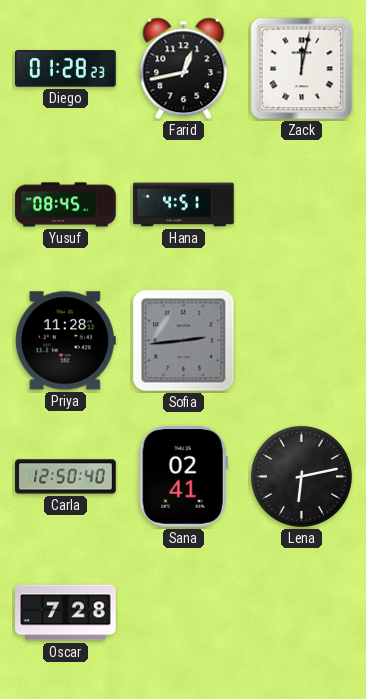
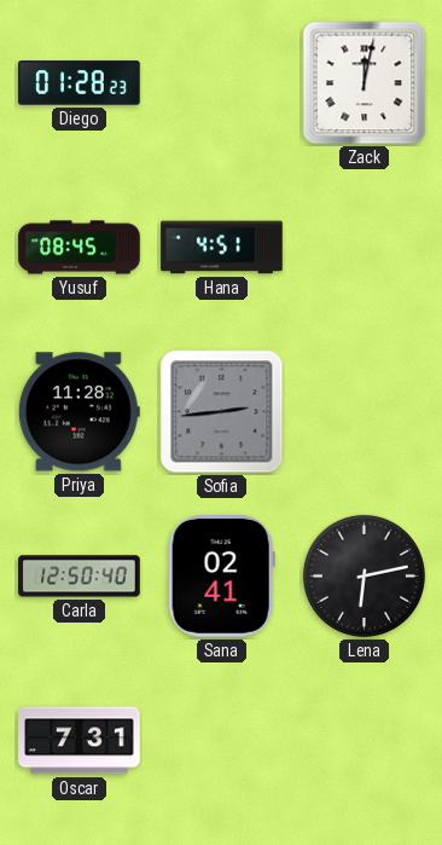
Farid: 12:43 -> none (184, 69)
Oscar: 7:28 -> 7:31 (80, 741)
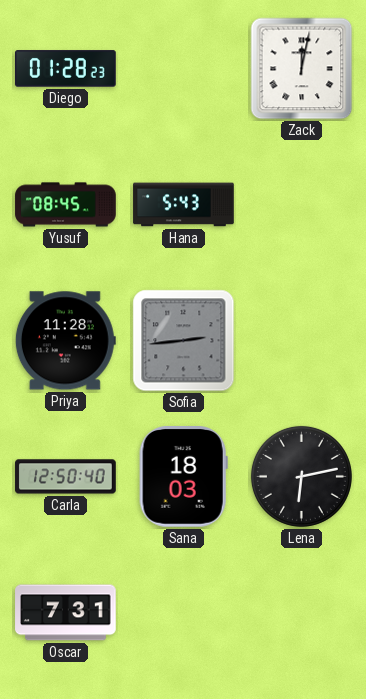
Hana: 4:51 -> 5:43 (184, 205)
Sana: 02:41 -> 18:03 (183, 477)
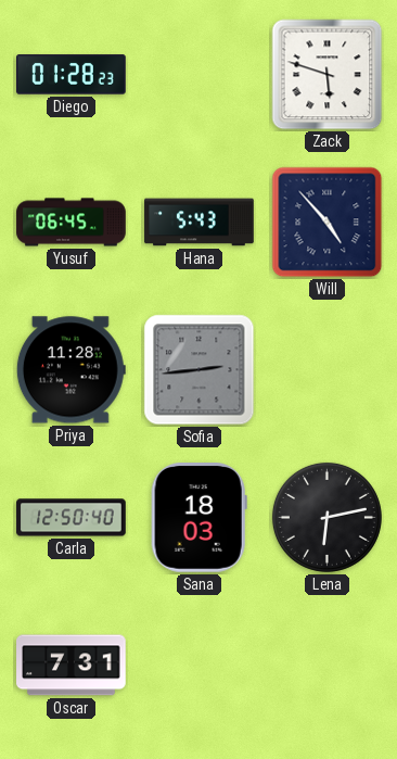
Zack: 12:02 -> 5:48 (328, 75)
Yusuf: 08:45 -> 06:45 (72, 223)
Will: none -> 4:53 (328, 223)
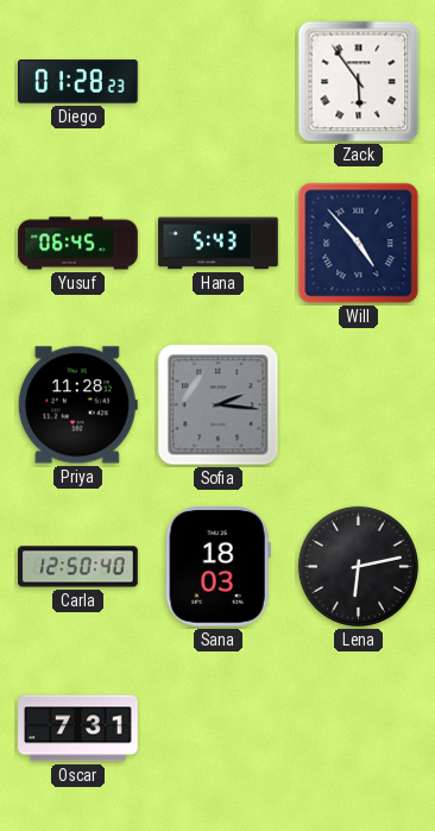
Zack: 5:48 -> 5:54 (359, 82)
Sofia: 2:44 -> 2:16 (219, 405)
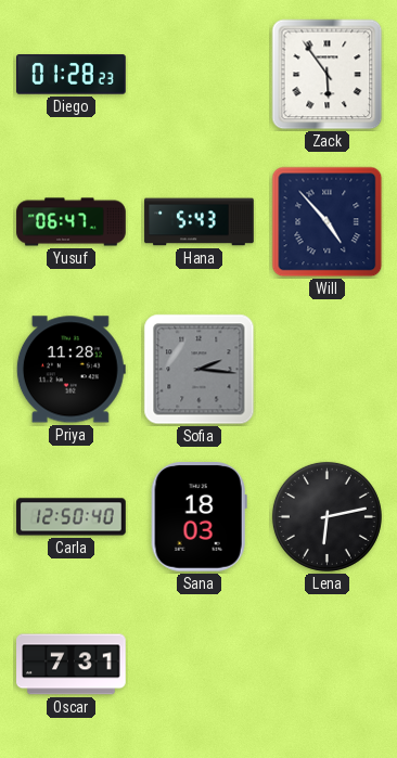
Yusuf: 06:45 -> 06:47 (72, 222)
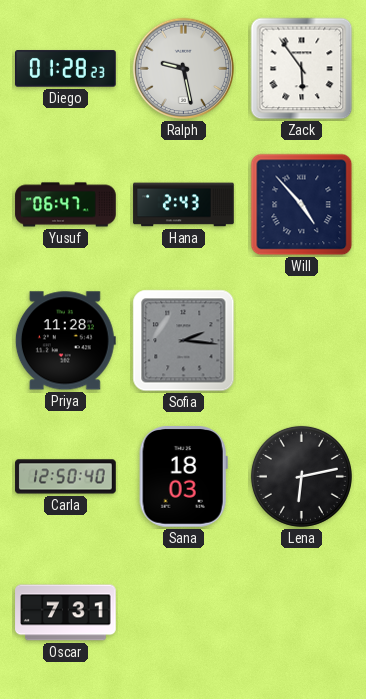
Ralph: none -> 9:28 (184, 69)
Hana: 5:43 -> 2:43 (184, 205)
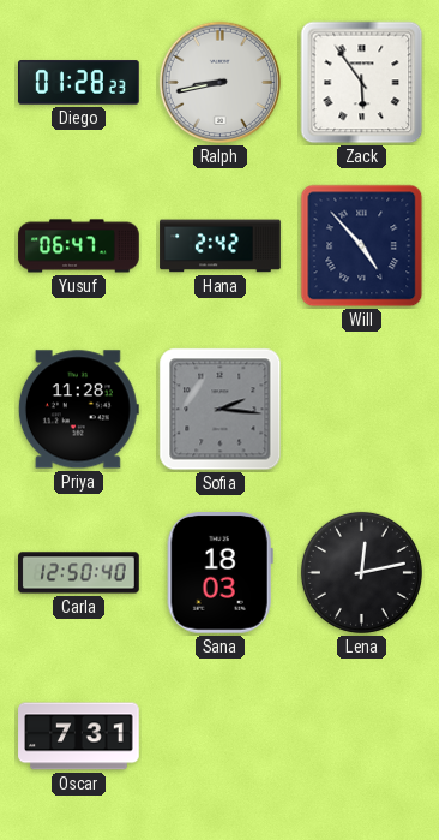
Ralph: 9:28 -> 8:43 (221, 83)
Hana: 2:43 -> 2:42 (221, 246)
Lena: 6:13 -> 12:13 (361, 572)
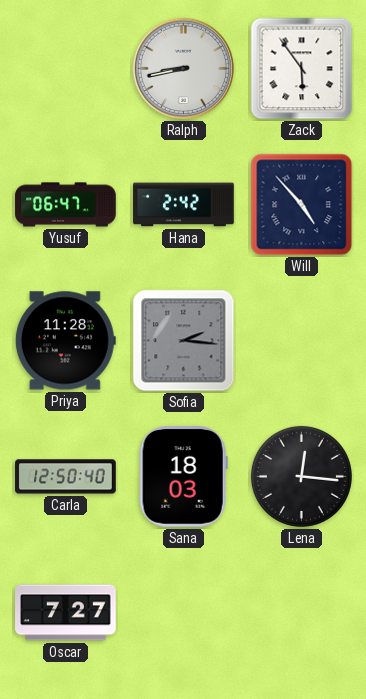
Diego: 01:28 -> none (79, 83)
Lena: 12:13 -> 12:16 (301, 476)
Oscar: 7:31 -> 7:27 (66, 613)
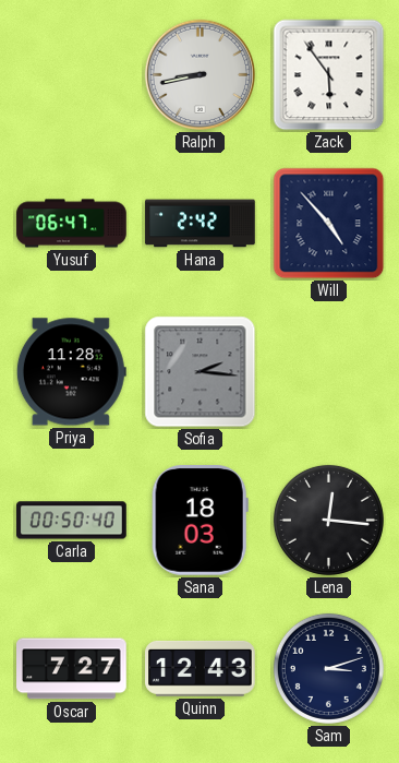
Carla: 12:50 -> 00:50 (72, 521)
Quinn: none -> 12:43 (201, 668)
Sam: none -> 3:12 (328, 668)
